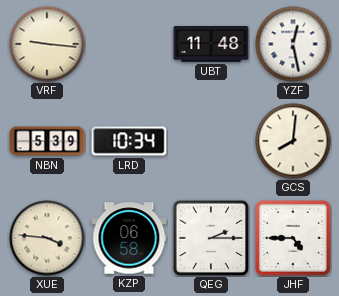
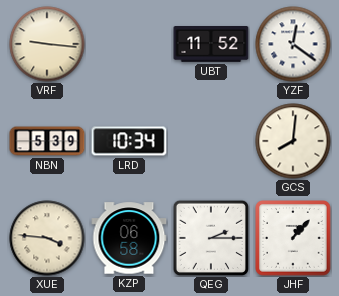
UBT: 11:48 -> 11:52 (211, 45)
YZF: 12:28 -> 12:21 (293, 44)
JHF: 4:45 -> 1:07 (293, 238)
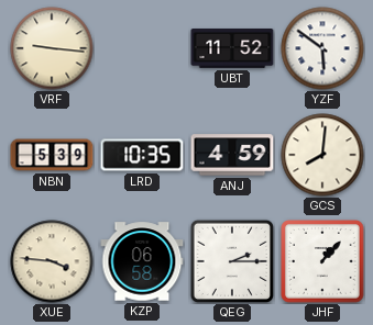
YZF: 12:21 -> 5:51 (322, 48)
LRD: 10:34 -> 10:35 (142, 155)
ANJ: none -> 4:59 (232, 155)
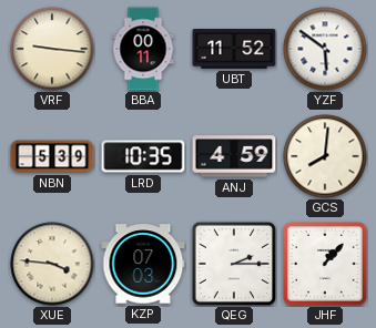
BBA: none -> 00:11 (143, 49)
KZP: 06:58 -> 07:03 (143, 264)
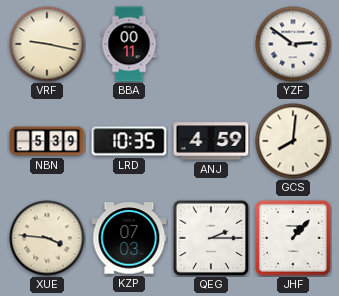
VRF: 9:16 -> 9:17 (47, 44)
UBT: 11:52 -> none (234, 50)
YZF: 5:51 -> 2:51 (293, 44)
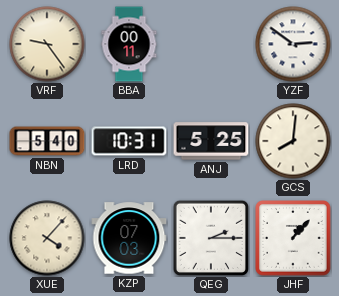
VRF: 9:17 -> 9:24 (47, 44)
NBN: 5:39 -> 5:40 (47, 141)
LRD: 10:35 -> 10:31 (129, 141)
ANJ: 4:59 -> 5:25 (211, 141)
XUE: 3:46 -> 4:07 (47, 238)
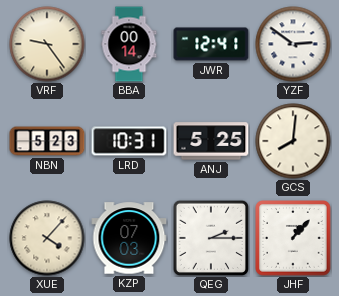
BBA: 00:11 -> 00:14 (129, 44)
JWR: none -> 12:41 (211, 44)
NBN: 5:40 -> 5:23 (47, 141)
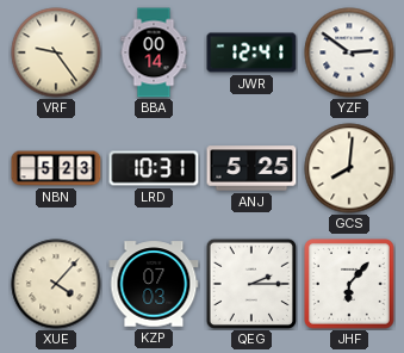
JHF: 1:07 -> 6:07 (349, 284)
